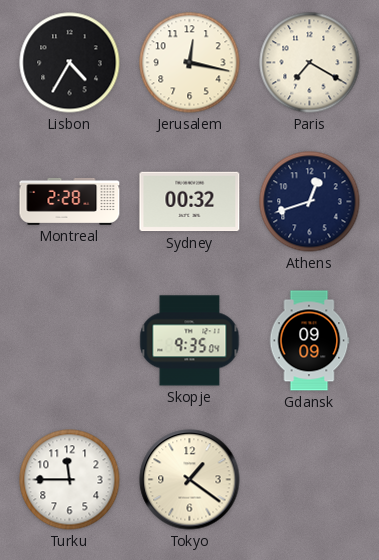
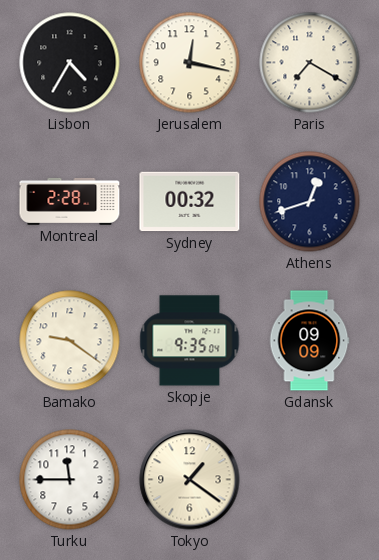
Bamako: none -> 9:21 (70, 341)
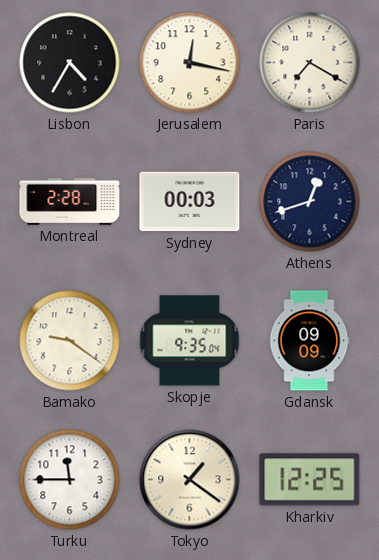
Sydney: 00:32 -> 00:03 (190, 202)
Kharkiv: none -> 12:25 (310, 480)
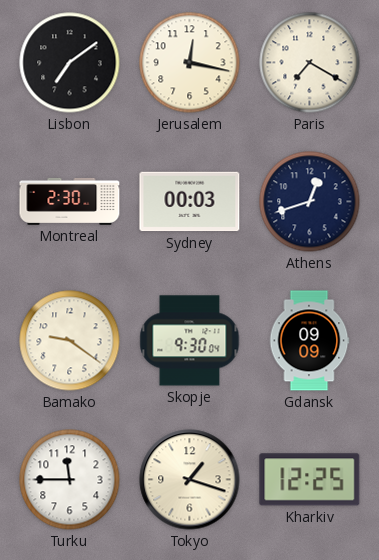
Lisbon: 4:35 -> 7:09 (70, 63)
Montreal: 2:28 -> 2:30 (70, 201)
Skopje: 9:35 -> 9:30 (190, 341)
Tokyo: 1:21 -> 1:18 (190, 480)
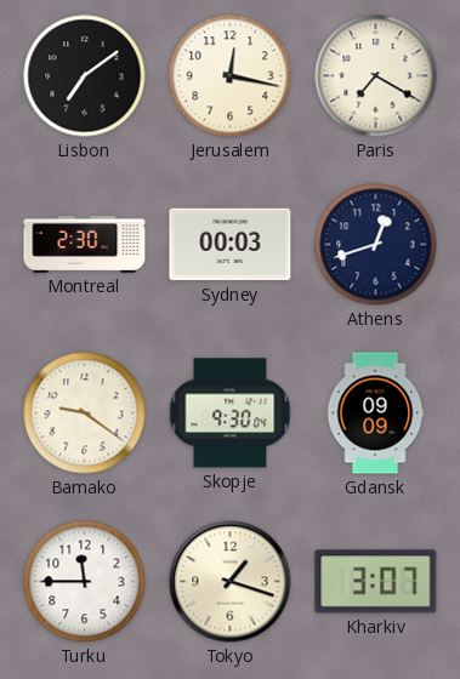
Kharkiv: 12:25 -> 3:07 (376, 582)
